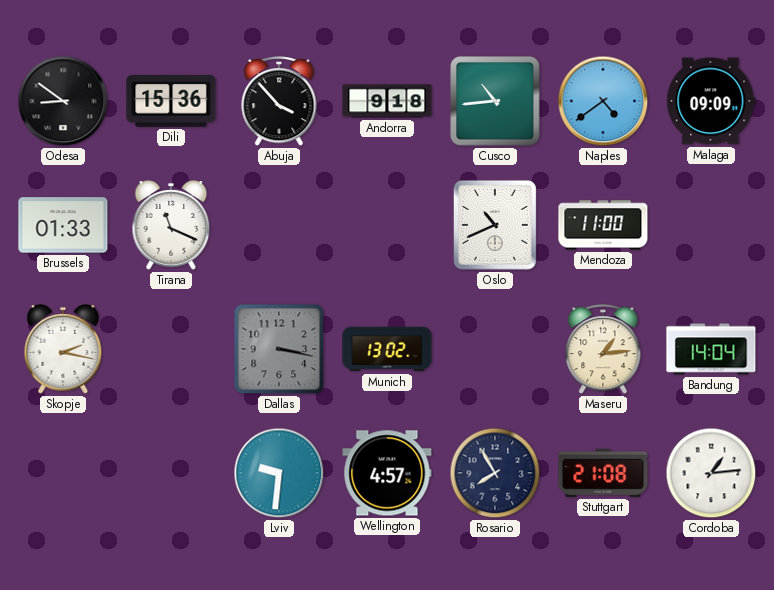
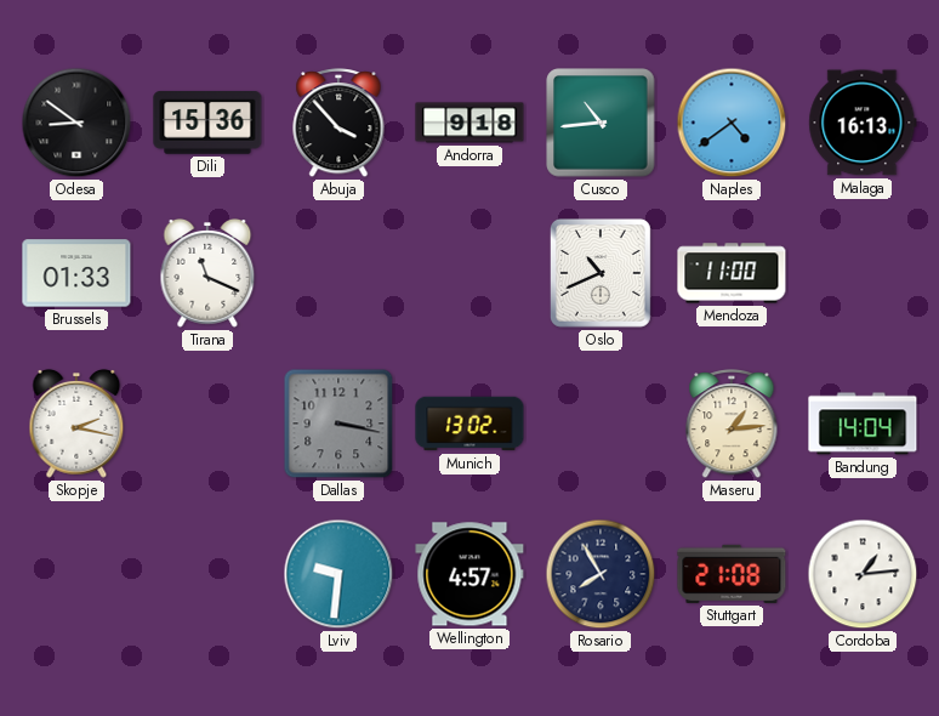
Malaga: 09:09 -> 16:13 (863, 123)
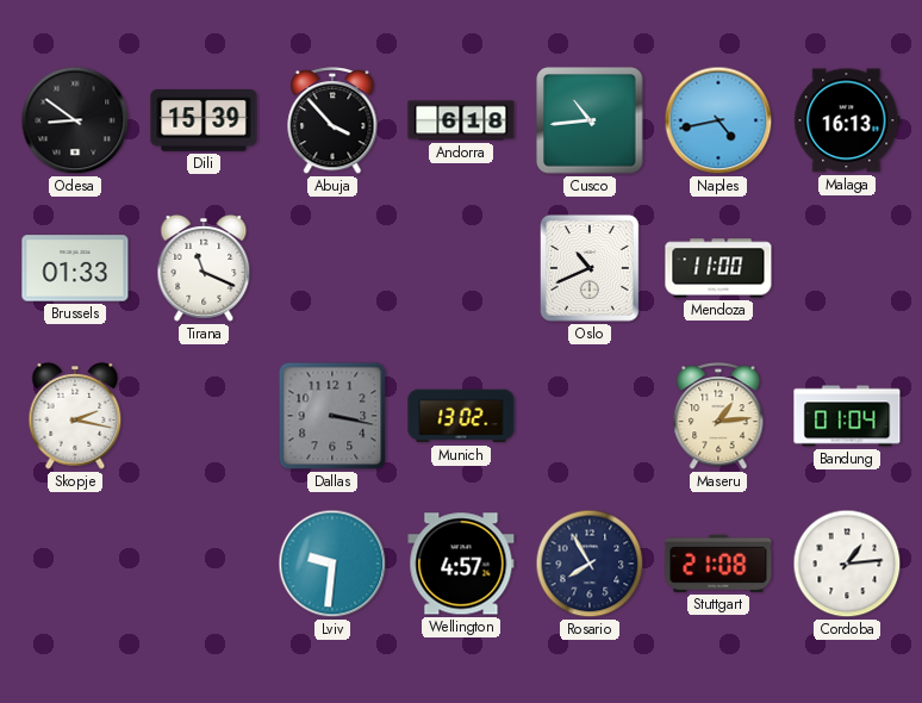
Dili: 15:36 -> 15:39 (204, 122)
Andorra: 9:18 -> 6:18 (461, 120)
Naples: 4:39 -> 4:43 (718, 120)
Bandung: 14:04 -> 01:04 (847, 416)
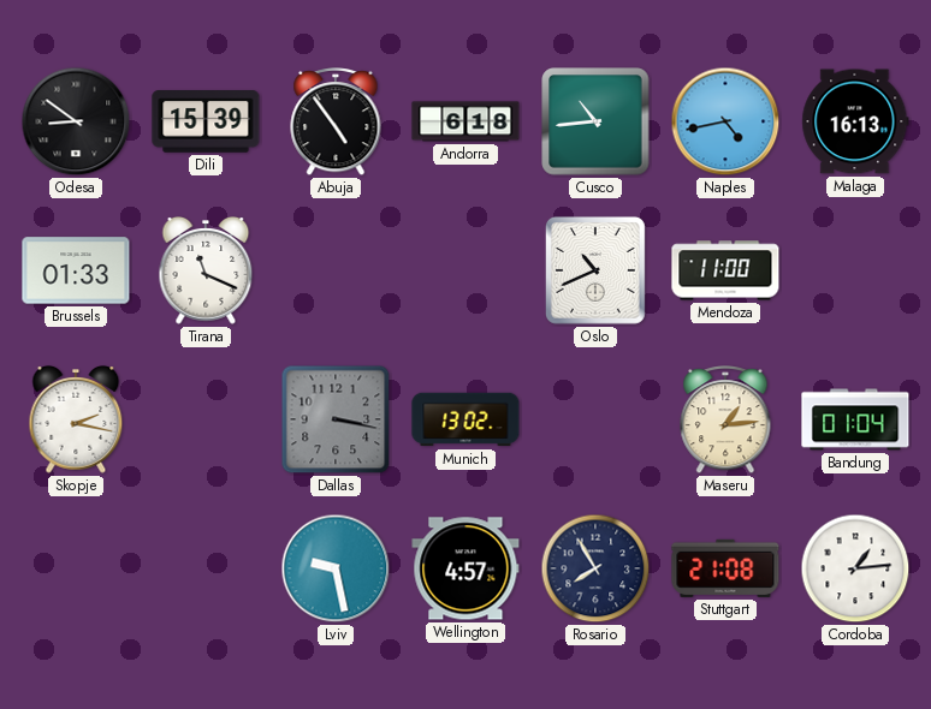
Abuja: 3:53 -> 4:54 (336, 123)
Lviv: 9:31 -> 9:28 (336, 568)
